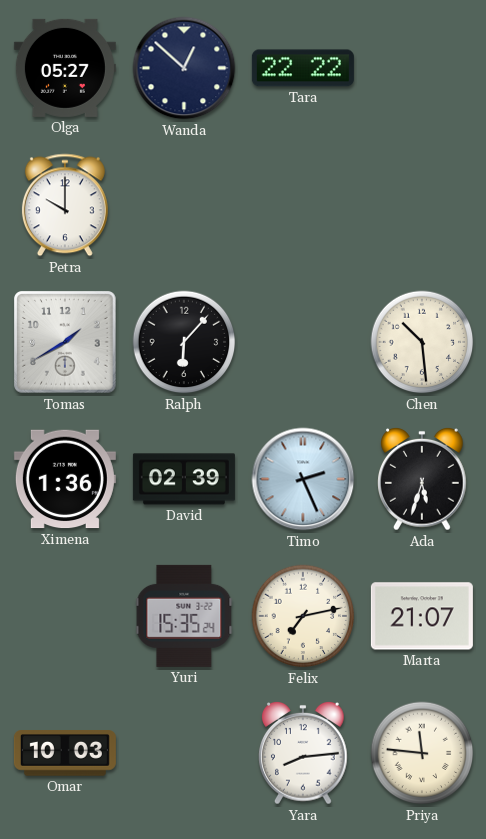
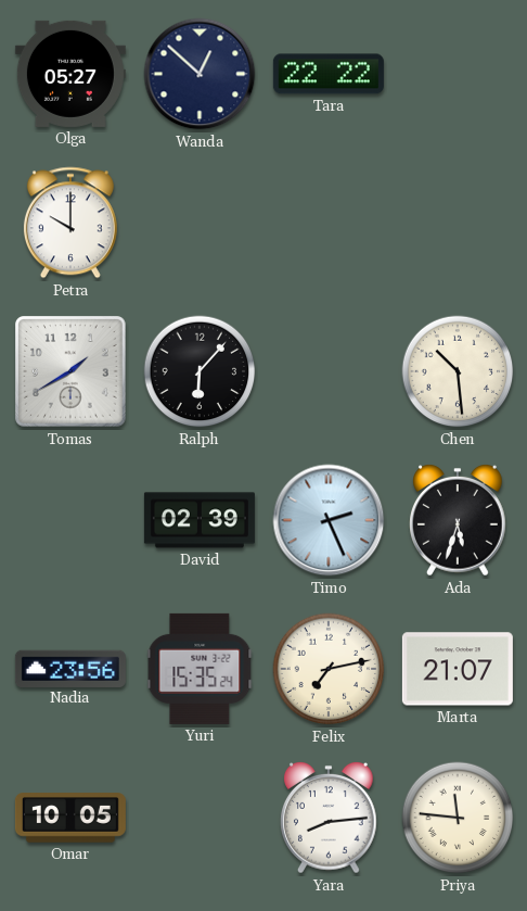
Ximena: 1:36 -> none (65, 479)
Nadia: none -> 23:56 (70, 668)
Omar: 10:03 -> 10:05 (70, 818)
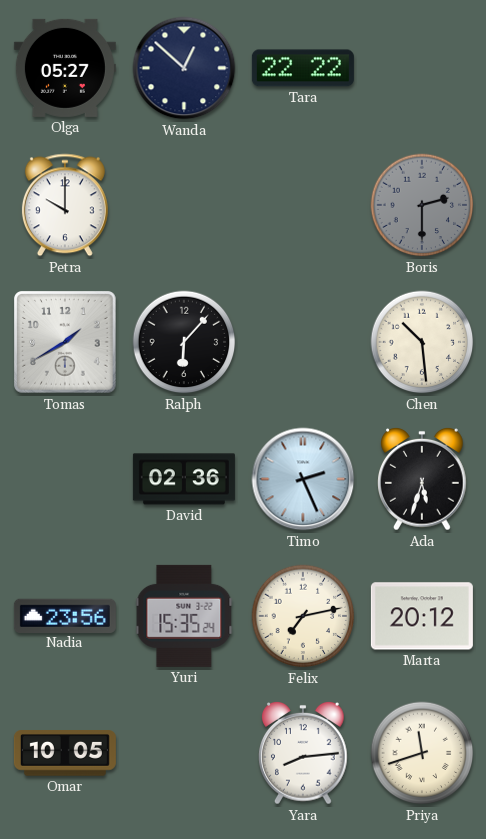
Boris: none -> 2:30 (422, 205)
David: 02:39 -> 02:36 (184, 479)
Marta: 21:07 -> 20:12 (422, 616)
Priya: 11:46 -> 11:42 (422, 753)
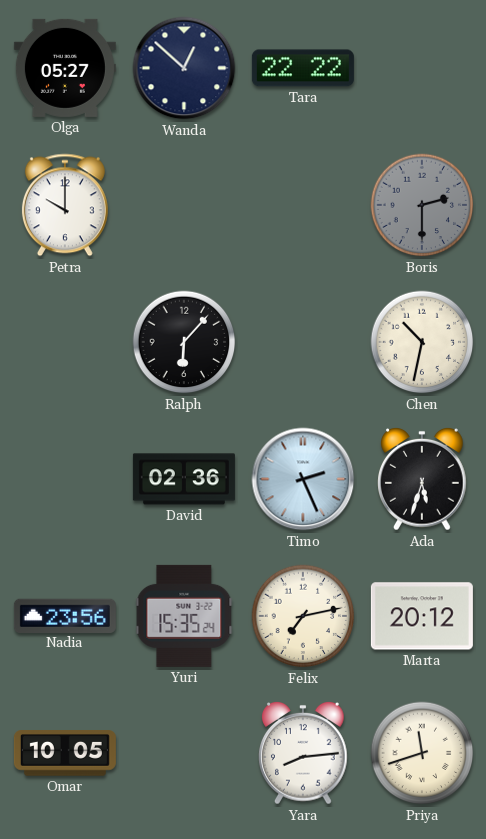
Tomas: 1:40 -> none (66, 343)
Chen: 10:29 -> 10:32 (422, 342)
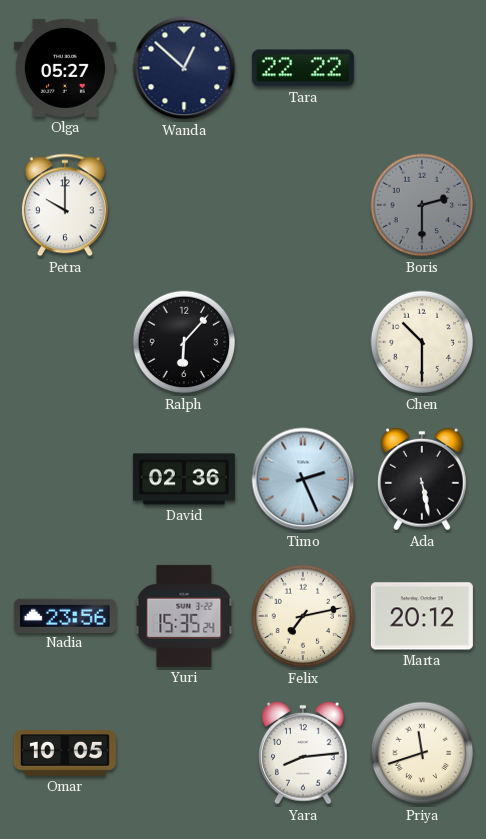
Chen: 10:32 -> 10:30 (422, 342)
Ada: 5:33 -> 5:28 (422, 480)
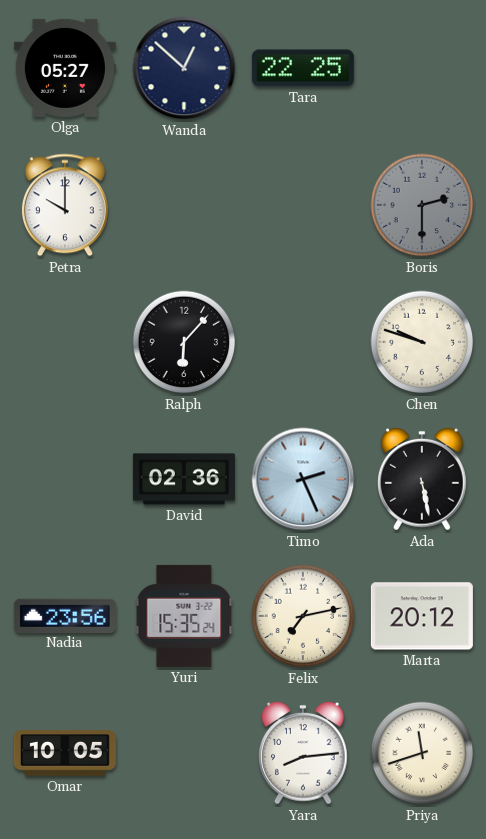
Tara: 22:22 -> 22:25 (303, 68)
Chen: 10:30 -> 9:48 (422, 342)
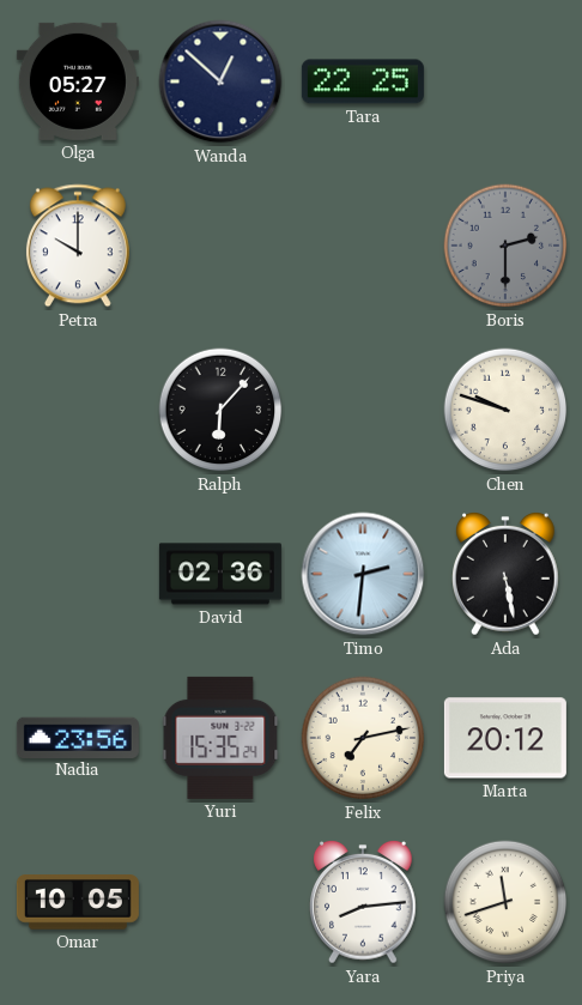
Timo: 2:26 -> 2:31 (363, 574)
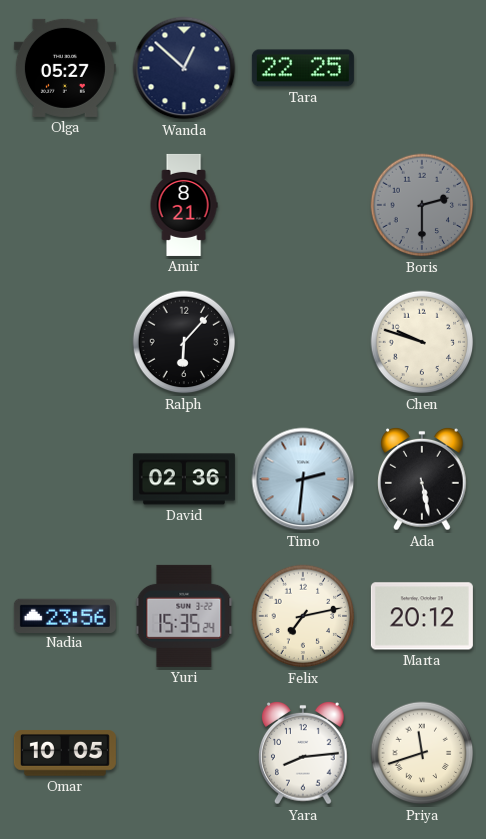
Petra: 10:00 -> none (78, 246)
Amir: none -> 8:21 (184, 205)
